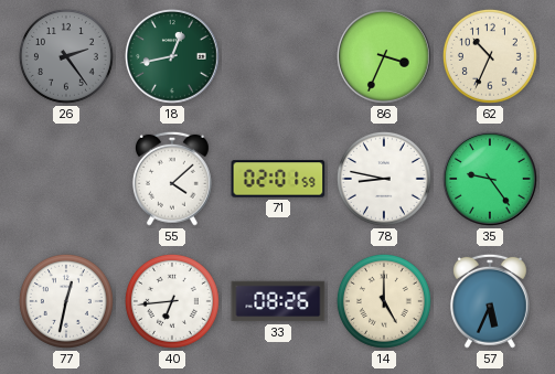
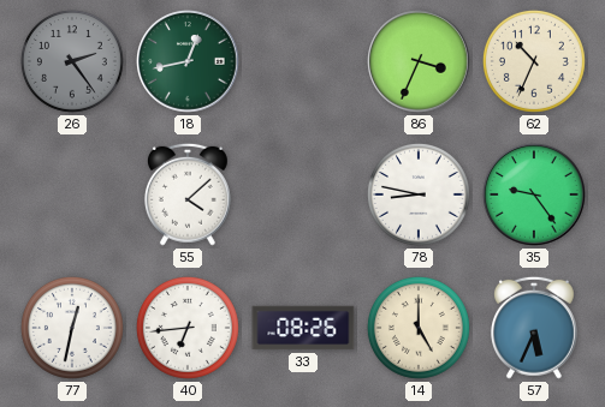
71: 02:01 -> none (278, 179)
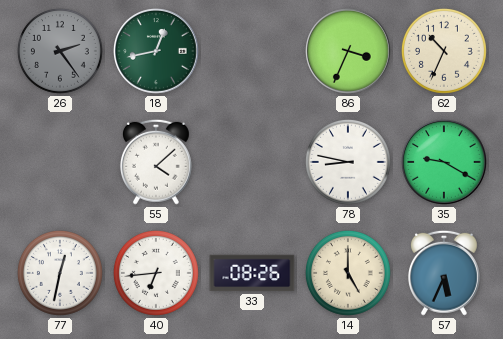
35: 9:24 -> 9:20 (445, 163)
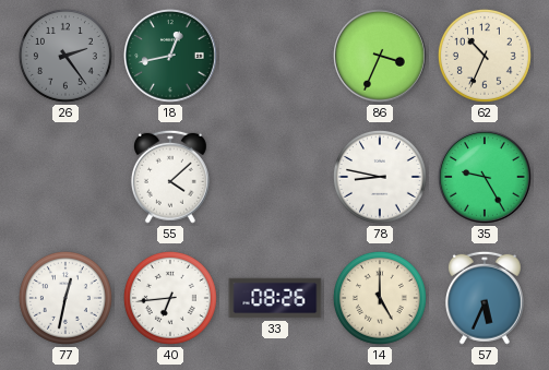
35: 9:20 -> 9:25 (486, 178)
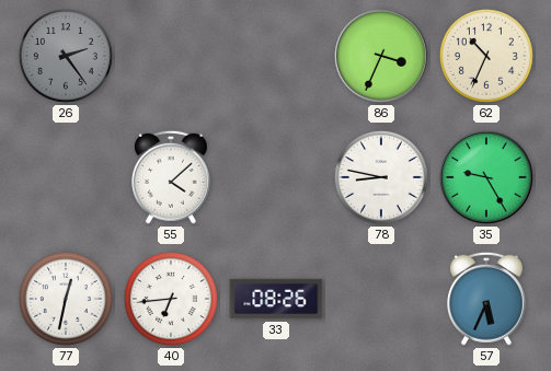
18: 12:43 -> none (171, 57)
14: 5:00 -> none (380, 298)
